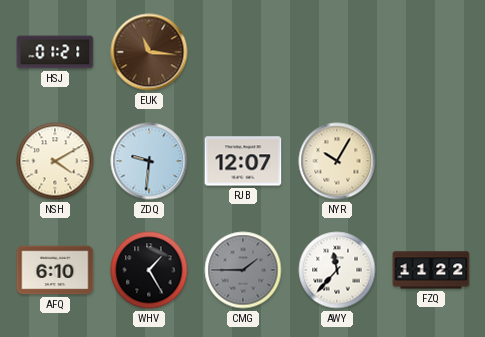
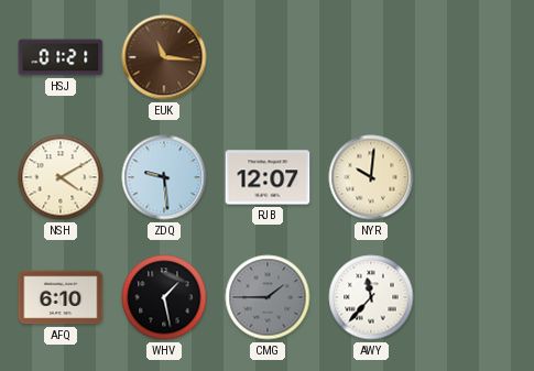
ZDQ: 9:31 -> 9:29 (164, 177)
NYR: 10:05 -> 10:01 (371, 177)
WHV: 1:25 -> 1:28 (164, 297)
FZQ: 11:22 -> none (431, 270)
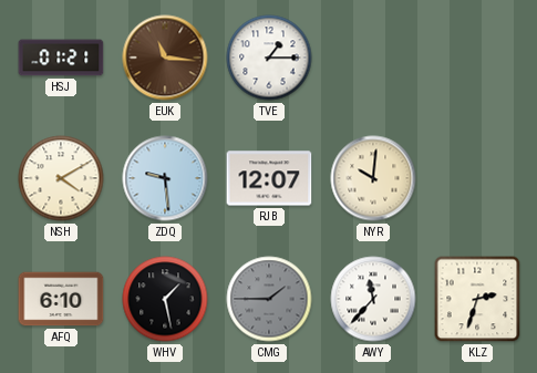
TVE: none -> 1:15 (269, 58)
KLZ: none -> 2:33 (477, 299)
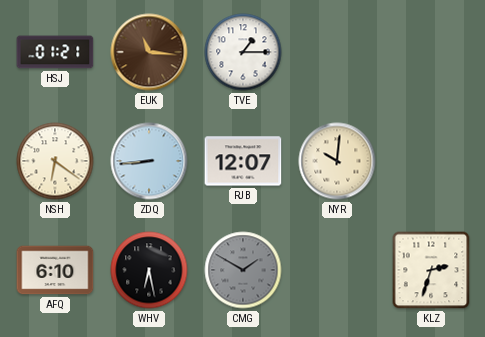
NSH: 4:10 -> 6:21 (55, 161)
ZDQ: 9:29 -> 8:44 (149, 161)
WHV: 1:28 -> 6:28 (149, 270)
CMG: 1:45 -> 1:50 (243, 270)
AWY: 11:37 -> none (373, 299)
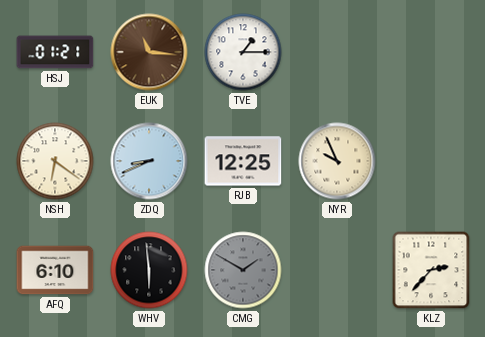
ZDQ: 8:44 -> 8:41 (149, 161)
RJB: 12:07 -> 12:25 (243, 161)
NYR: 10:01 -> 9:56 (337, 161)
WHV: 6:28 -> 5:59 (149, 270)
KLZ: 2:33 -> 2:37 (431, 270)
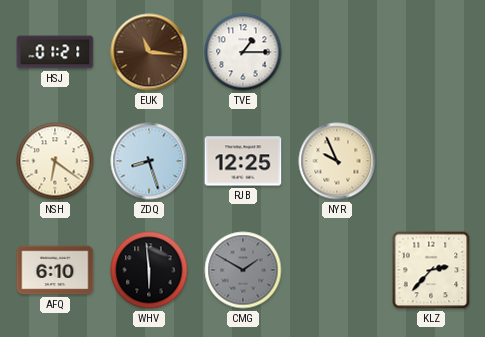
ZDQ: 8:41 -> 8:27 (149, 161)
